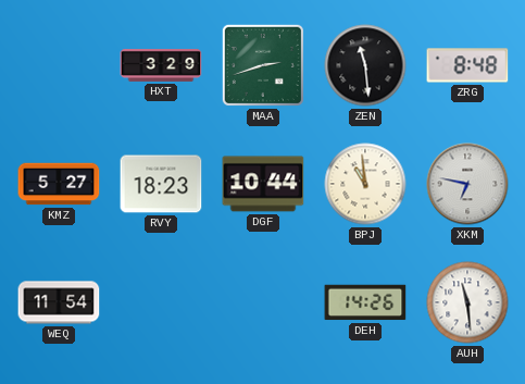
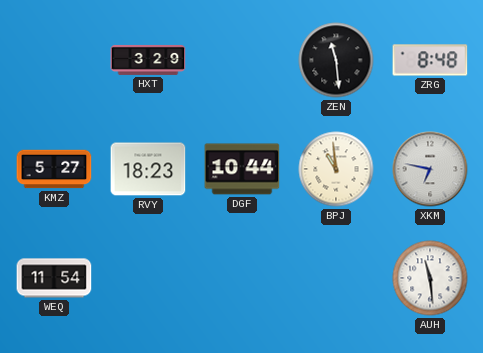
MAA: 2:42 -> none (263, 65)
DEH: 14:26 -> none (365, 302)
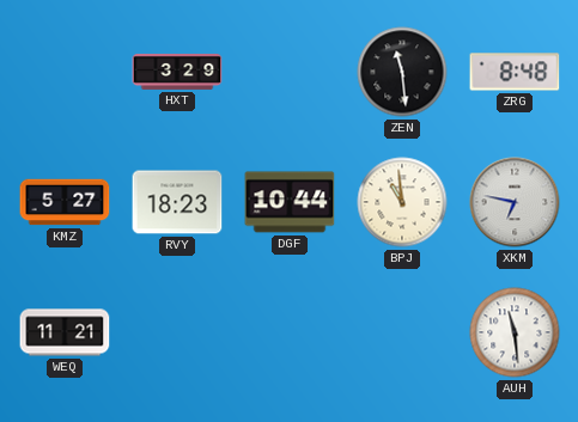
WEQ: 11:54 -> 11:21 (65, 332)
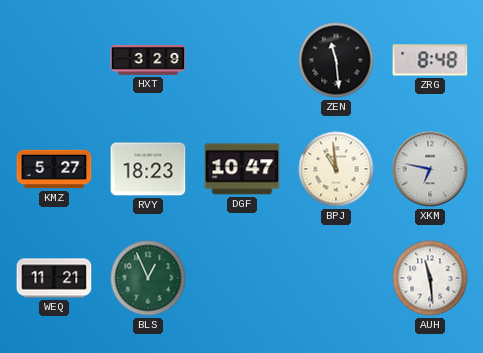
DGF: 10:44 -> 10:47 (242, 169)
BLS: none -> 12:56 (148, 278)
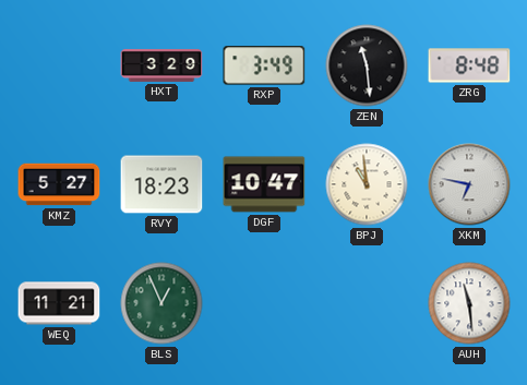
RXP: none -> 3:49 (264, 65)
